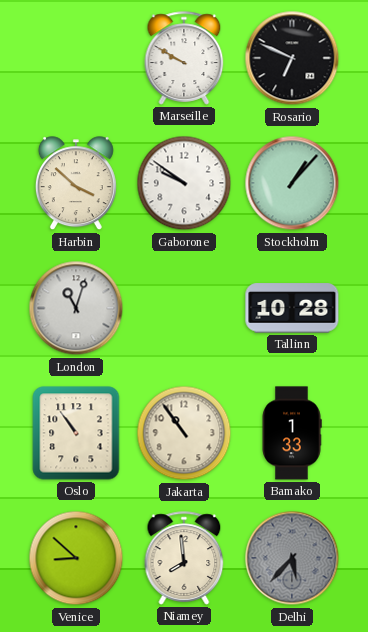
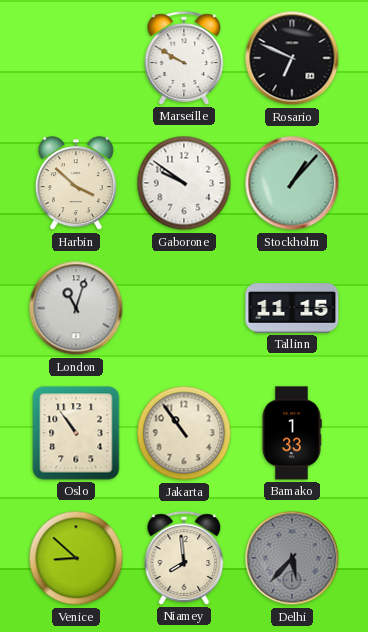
Tallinn: 10:28 -> 11:15 (292, 308)
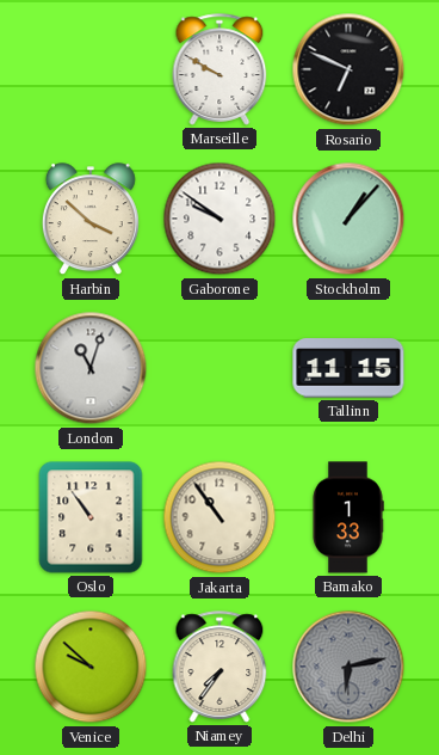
Venice: 8:52 -> 9:52 (91, 667)
Niamey: 7:59 -> 7:36 (219, 667)
Delhi: 5:37 -> 6:13 (348, 667)
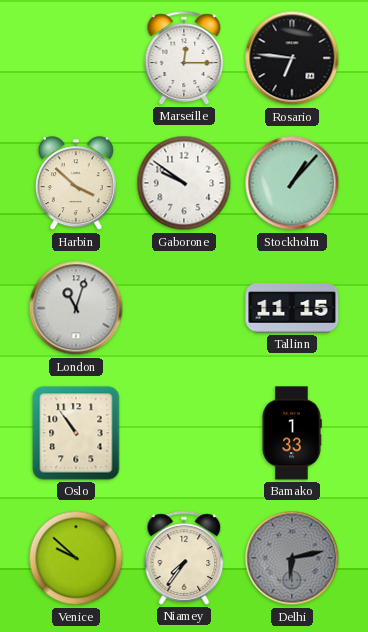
Marseille: 9:50 -> 12:15 (184, 58)
Rosario: 6:49 -> 6:46 (292, 58)
Jakarta: 10:54 -> none (219, 517)
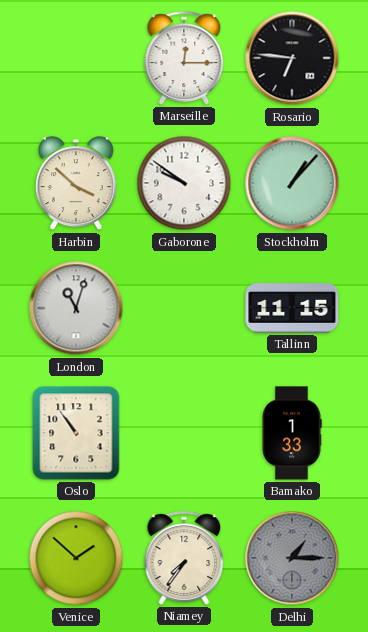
Venice: 9:52 -> 1:52 (76, 558)
Delhi: 6:13 -> 1:15 (292, 558)
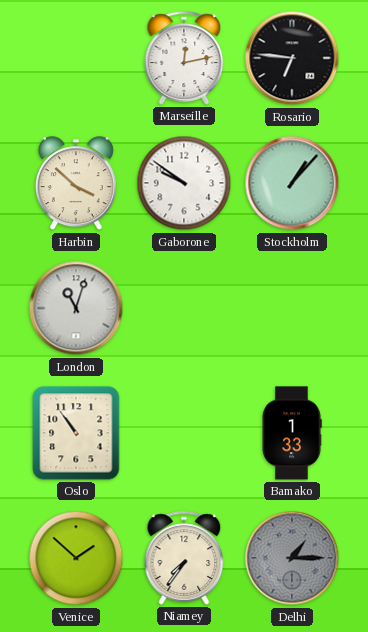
Marseille: 12:15 -> 12:13 (184, 58)
Tallinn: 11:15 -> none (292, 308)
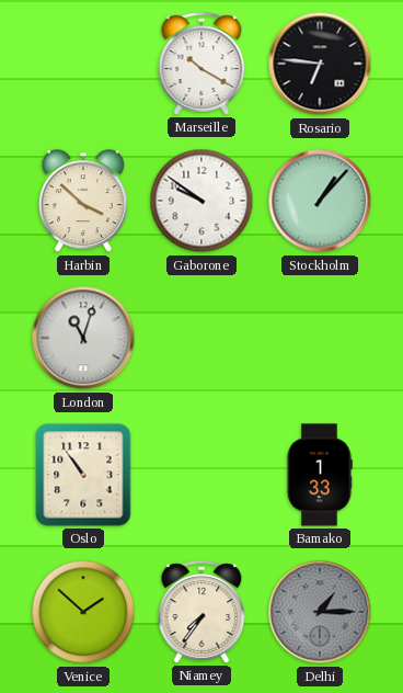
Marseille: 12:13 -> 10:20 (201, 64)
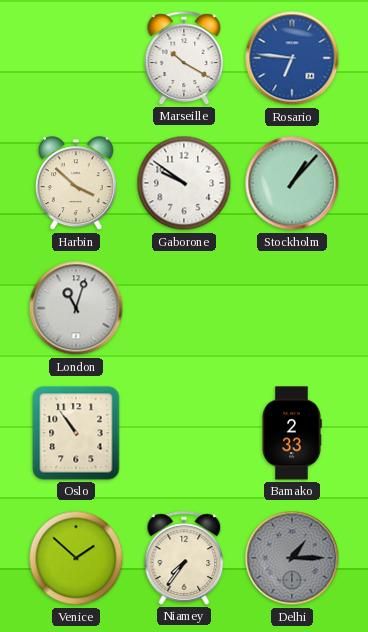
Rosario dial: black -> blue (292, 58)
Bamako: 1:33 -> 2:33 (292, 433)
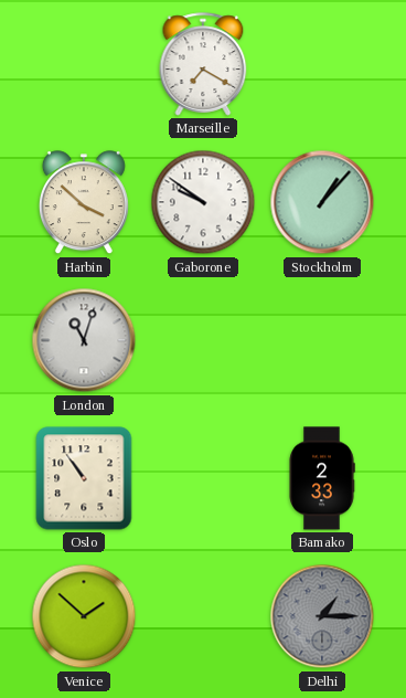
Marseille: 10:20 -> 7:20 (203, 64)
Rosario: 6:46 -> none (292, 58)
Niamey: 7:36 -> none (184, 558)
